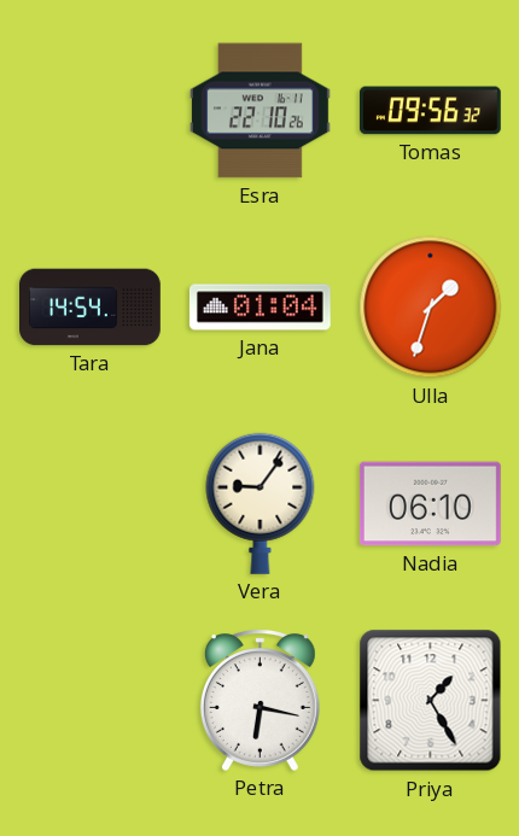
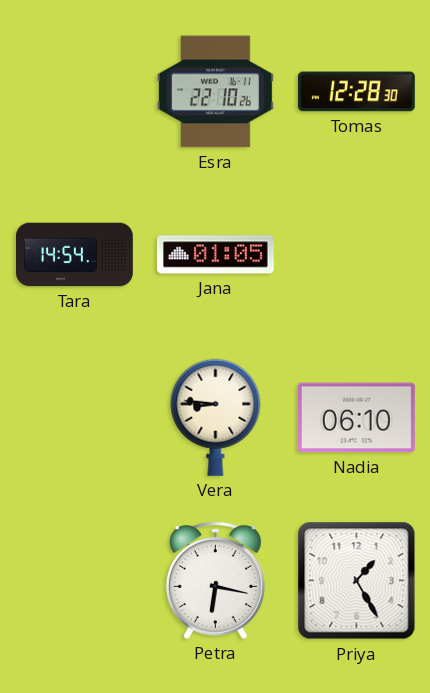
Tomas: 09:56 -> 12:28 (356, 92)
Jana: 01:04 -> 01:05 (215, 255)
Ulla: 1:33 -> none (431, 308)
Vera: 9:06 -> 8:46 (216, 417)
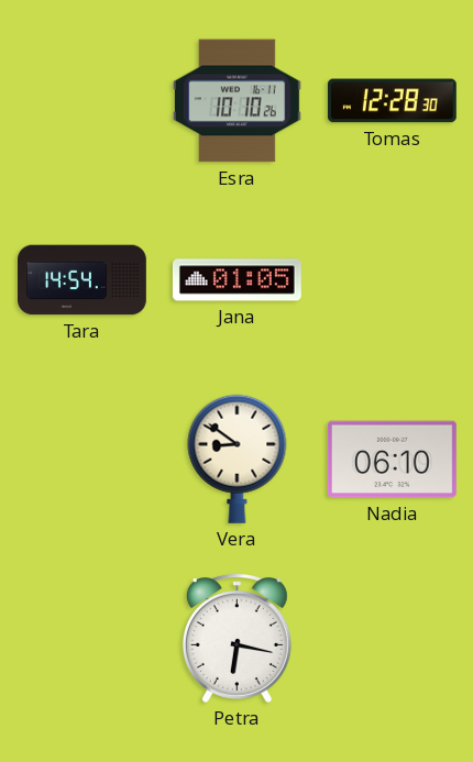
Esra: 22:10 -> 10:10 (237, 101)
Vera: 8:46 -> 8:51 (238, 459)
Priya: 1:25 -> none (357, 581)
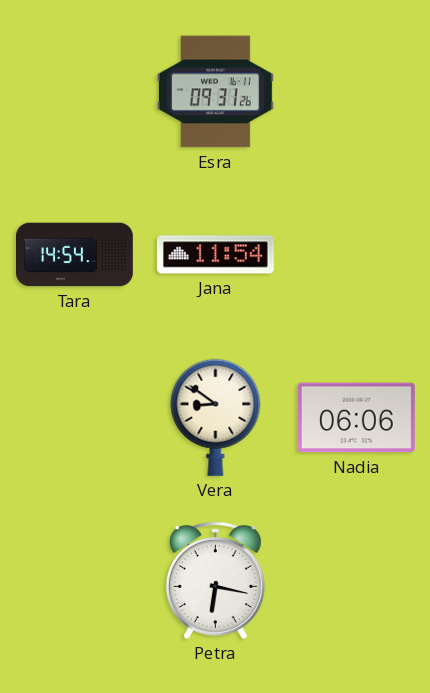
Esra: 10:10 -> 09:31 (215, 92)
Tomas: 12:28 -> none (392, 101)
Jana: 01:05 -> 11:54 (215, 255)
Nadia: 06:10 -> 06:06 (356, 418)
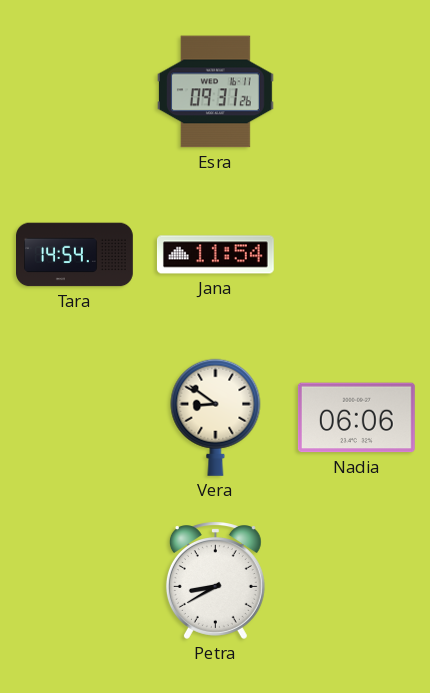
Petra: 6:17 -> 8:40 (215, 580)
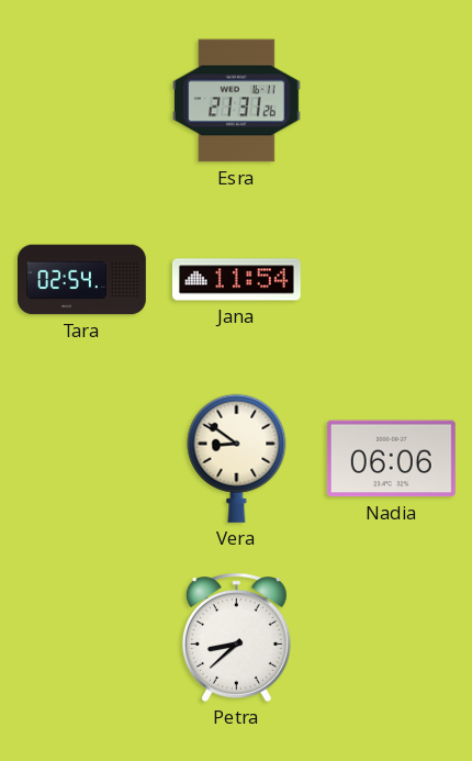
Esra: 09:31 -> 21:31 (236, 101)
Tara: 14:54 -> 02:54 (82, 280)
Petra: 8:40 -> 8:38 (236, 637)
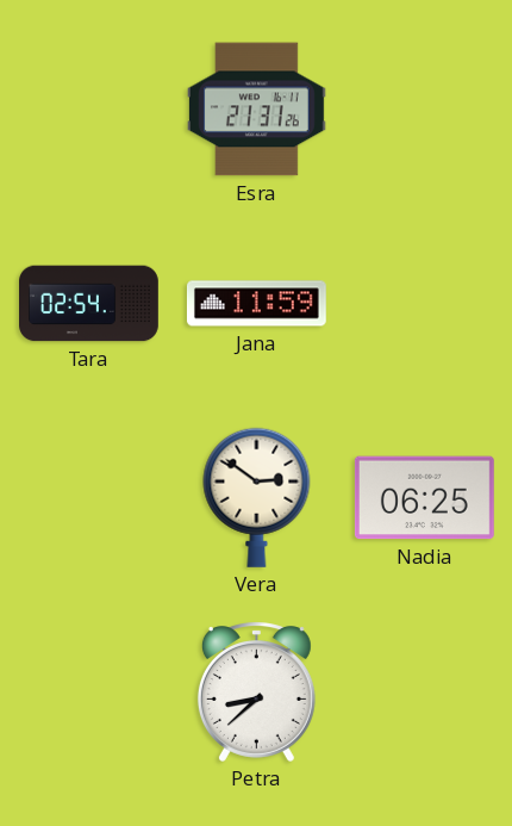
Jana: 11:54 -> 11:59 (256, 304)
Vera: 8:51 -> 2:51 (257, 497)
Nadia: 06:06 -> 06:25 (424, 498)
